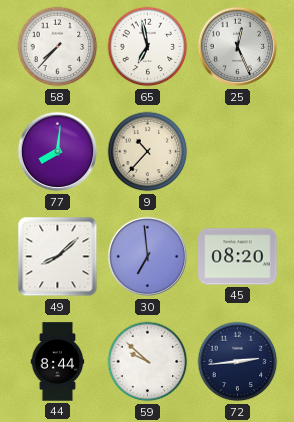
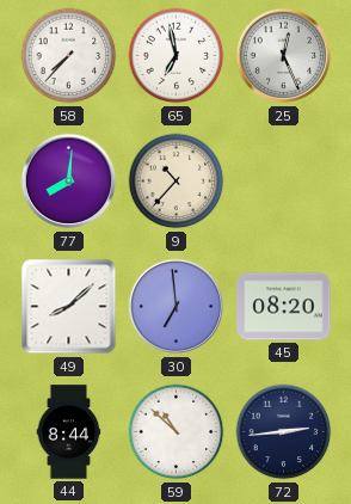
59: 9:52 -> 10:52 (177, 432)
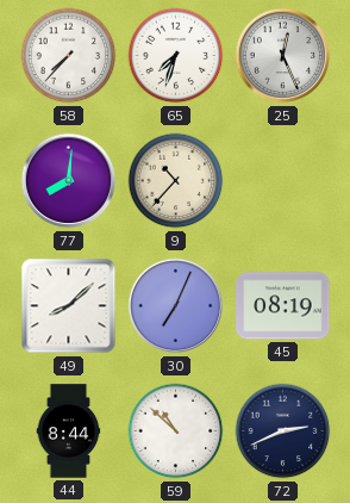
65: 6:58 -> 7:33 (176, 56)
30: 6:59 -> 7:04 (176, 306)
45: 08:20 -> 08:19 (283, 306)
72: 2:44 -> 2:41 (283, 431)
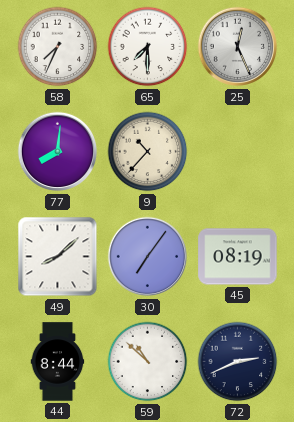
58: 7:37 -> 7:34 (58, 47)
65: 7:33 -> 7:30 (148, 47)
30: 7:04 -> 7:06 (148, 257)
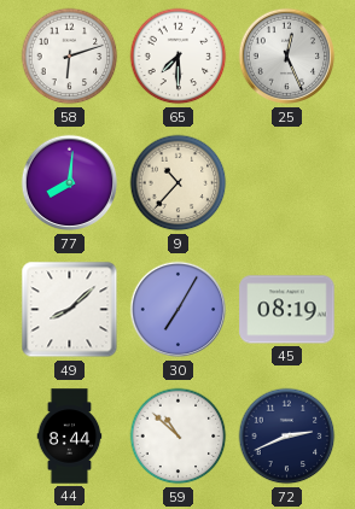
58: 7:34 -> 6:12 (70, 57)
30: 7:06 -> 7:05 (179, 310)
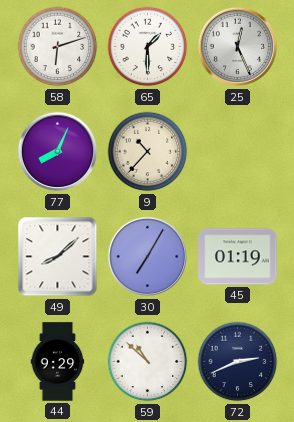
65: 7:30 -> 1:30 (148, 47)
77: 8:01 -> 8:04 (58, 152)
45: 08:19 -> 01:19 (238, 257)
44: 8:44 -> 9:29 (58, 362)
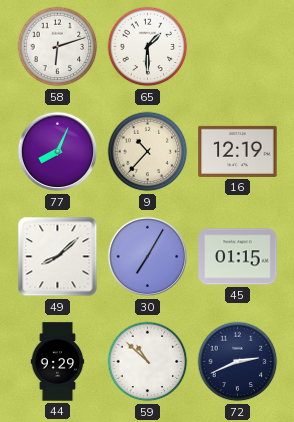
25: 12:26 -> none (238, 47)
16: none -> 12:19 (238, 151)
45: 01:19 -> 01:15 (238, 257)
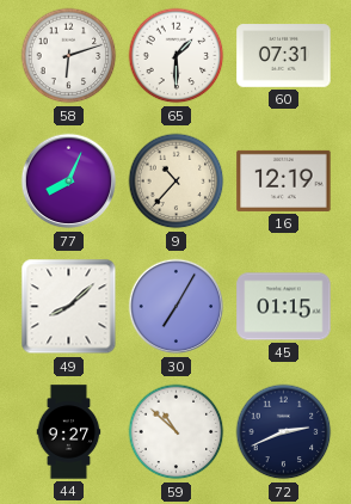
60: none -> 07:31 (284, 56)
44: 9:29 -> 9:27 (69, 432)
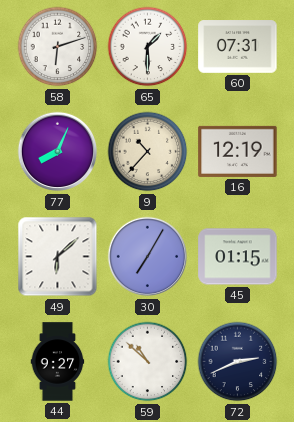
49: 8:08 -> 6:08 (58, 257)
